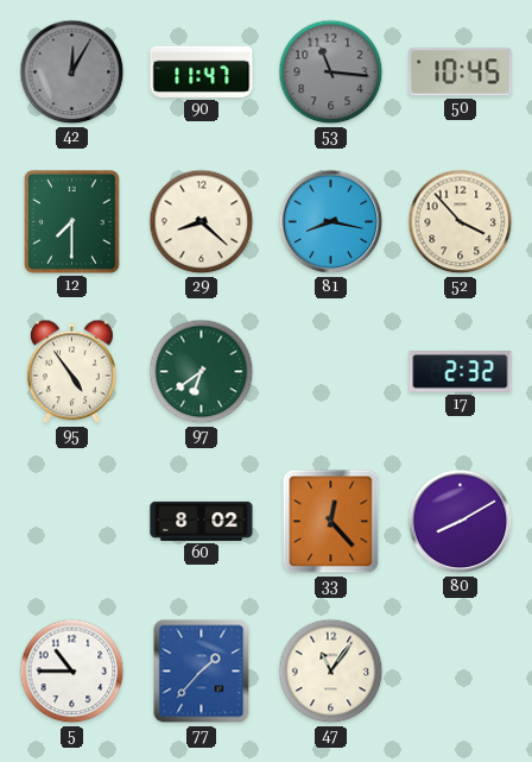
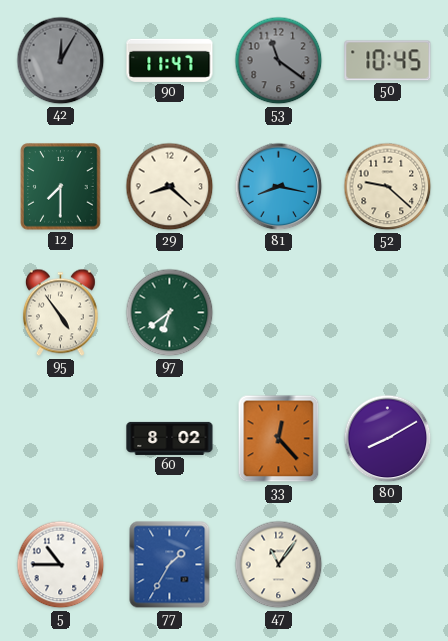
53: 11:16 -> 11:21 (279, 61)
52: 3:53 -> 9:22 (388, 187)
17: 2:32 -> none (461, 372)
77: 1:37 -> 1:35 (170, 565)
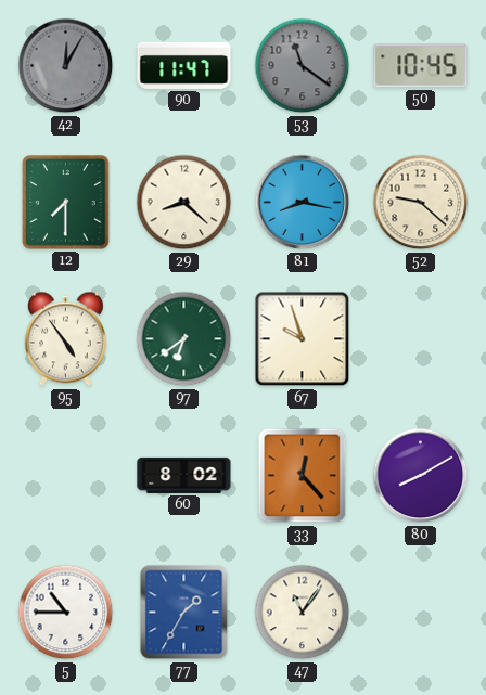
67: none -> 9:57 (303, 339)
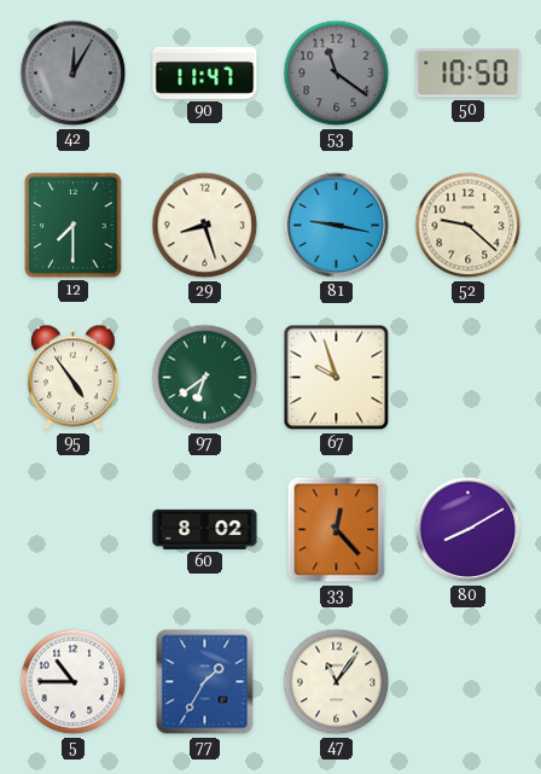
50: 10:45 -> 10:50 (469, 74)
29: 8:22 -> 8:27 (205, 226)
81: 8:17 -> 9:17 (337, 226)
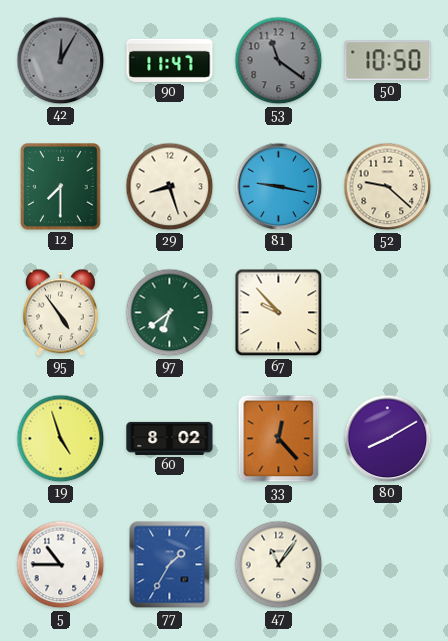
67: 9:57 -> 9:53 (279, 313)
19: none -> 4:57 (61, 439)
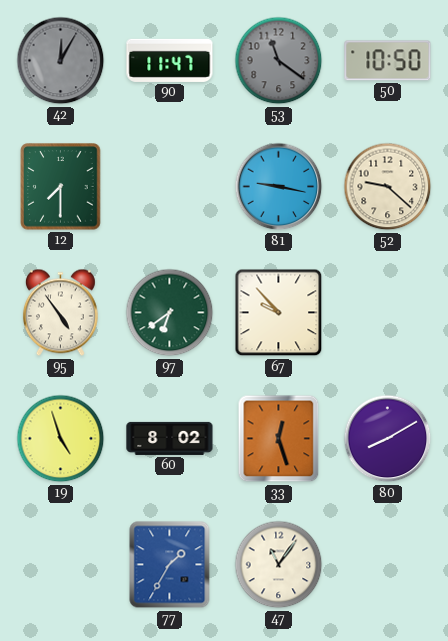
29: 8:27 -> none (170, 187)
33: 12:23 -> 12:27 (279, 439)
5: 10:45 -> none (61, 565)
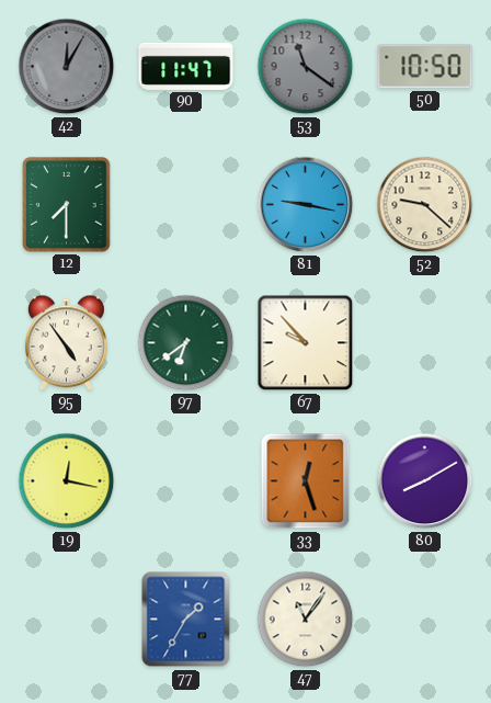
19: 4:57 -> 12:17 (67, 481)
60: 8:02 -> none (170, 438)
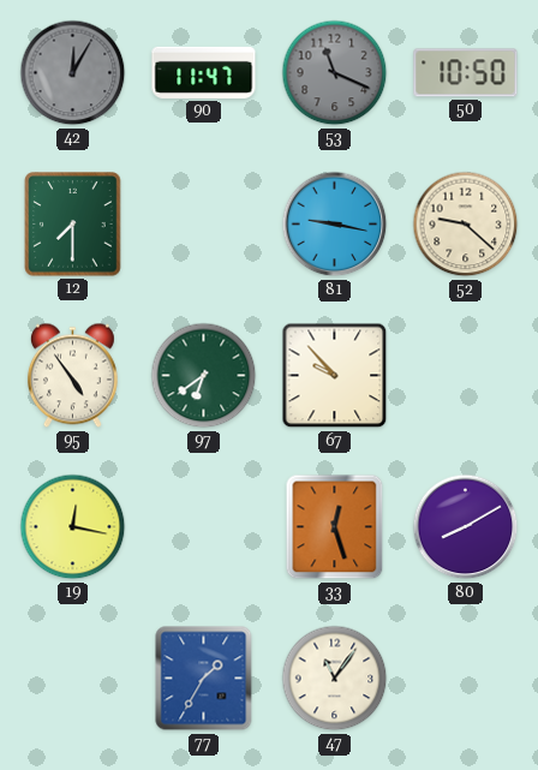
53: 11:21 -> 11:19 (335, 73)
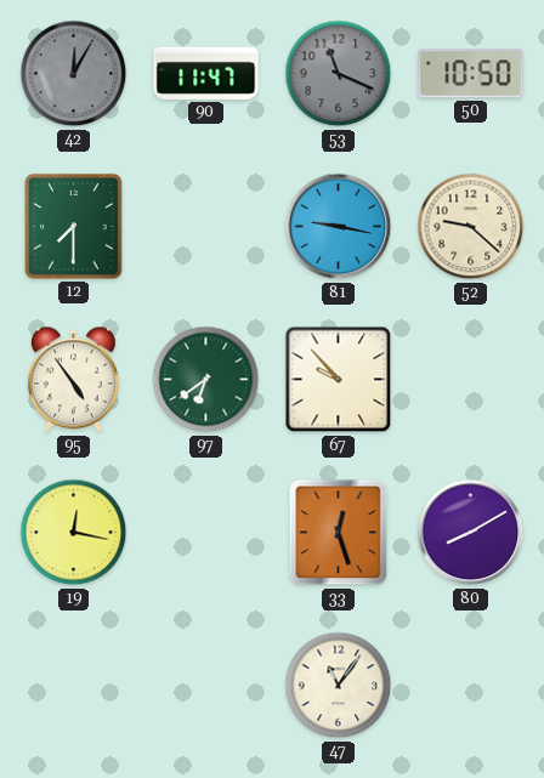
77: 1:35 -> none (204, 679)
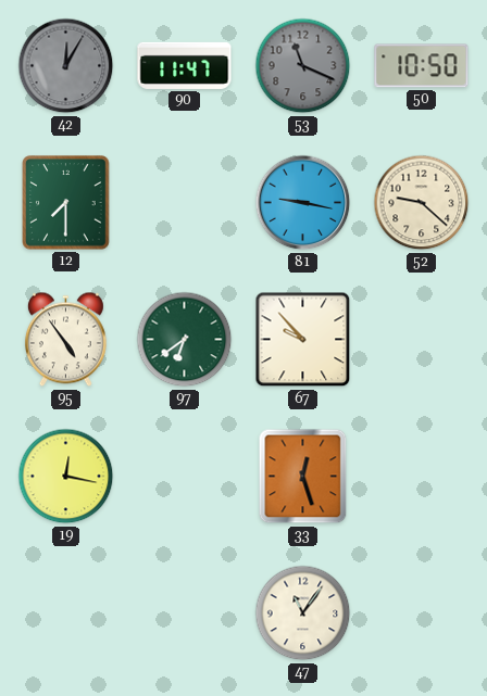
80: 8:10 -> none (471, 533)
